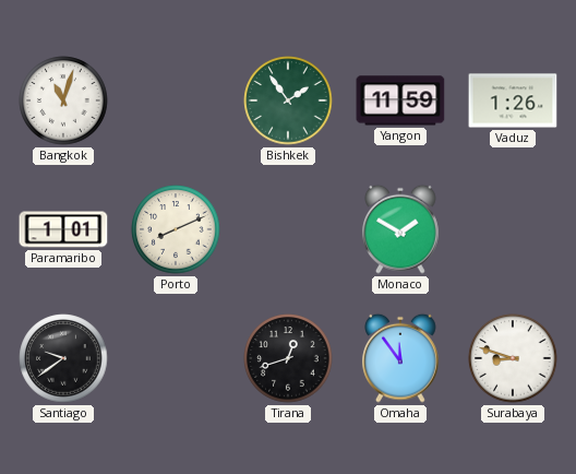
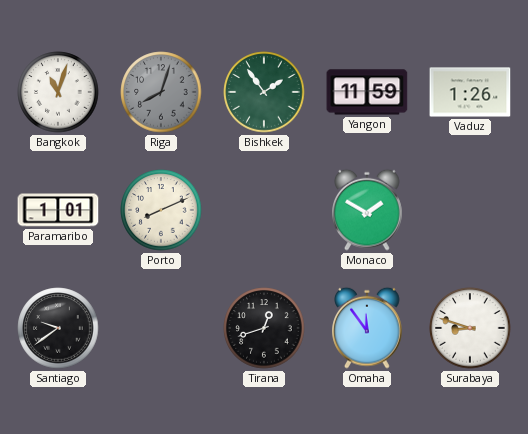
Riga: none -> 8:03 (161, 92)
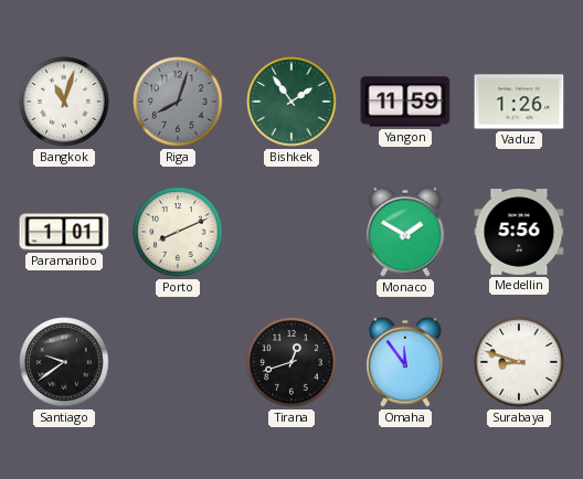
Medellin: none -> 5:56 (519, 233)
